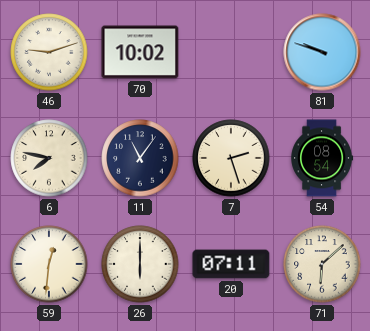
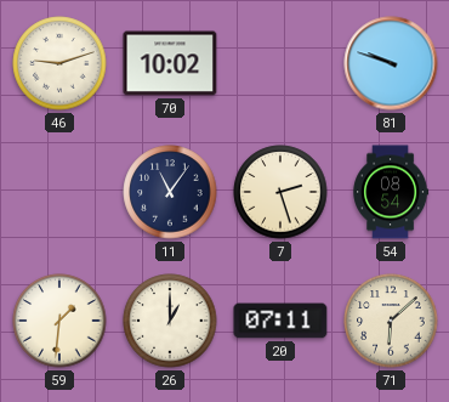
6: 7:47 -> none (49, 158)
59: 12:31 -> 1:31 (59, 321)
26: 6:00 -> 1:00 (170, 321)
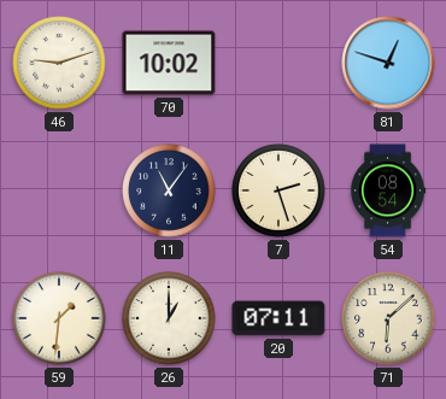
81: 9:48 -> 12:48 (388, 63)
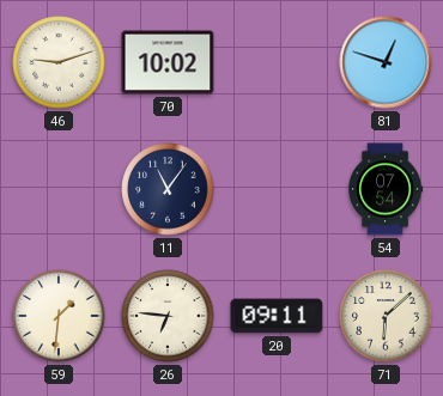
7: 2:27 -> none (278, 190)
54: 08:54 -> 07:54 (386, 189)
26: 1:00 -> 6:46 (168, 316)
20: 07:11 -> 09:11 (277, 316)
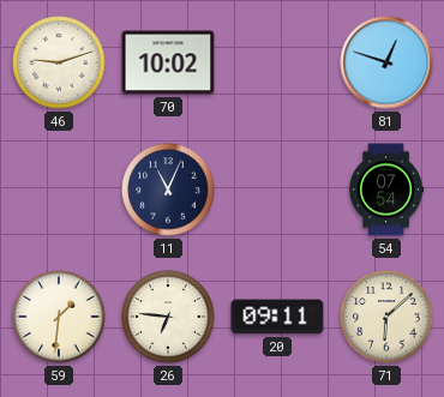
11: 11:06 -> 11:04 (168, 190)
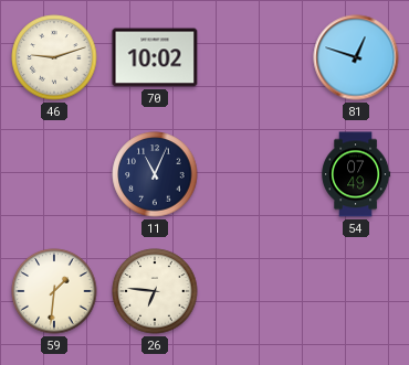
54: 07:54 -> 07:49 (356, 174)
20: 09:11 -> none (277, 317)
71: 6:08 -> none (386, 317)
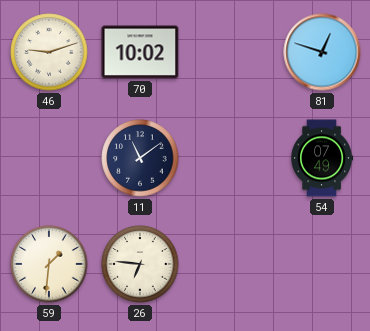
11: 11:04 -> 11:09 (140, 158)
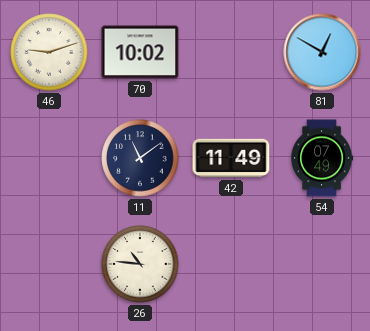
81: 12:48 -> 12:50 (322, 52)
42: none -> 11:49 (231, 158)
59: 1:31 -> none (49, 264)
26: 6:46 -> 10:46 (140, 264)
